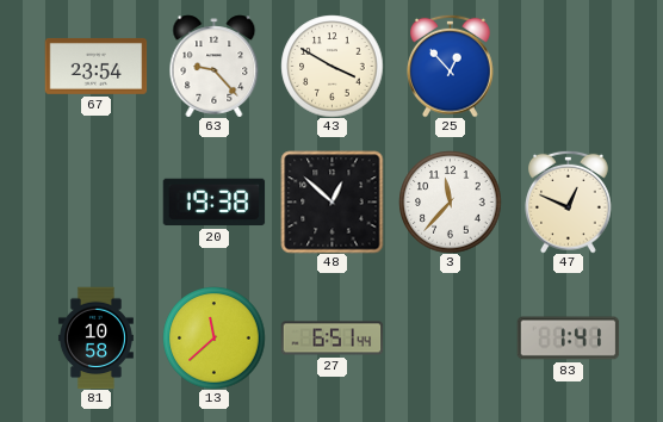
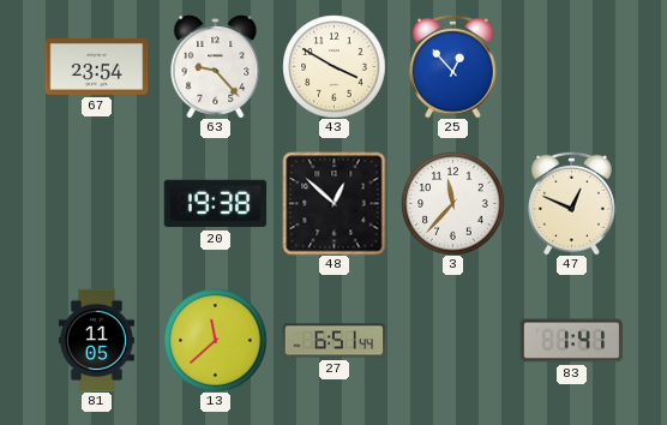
81: 10:58 -> 11:05 (96, 340)
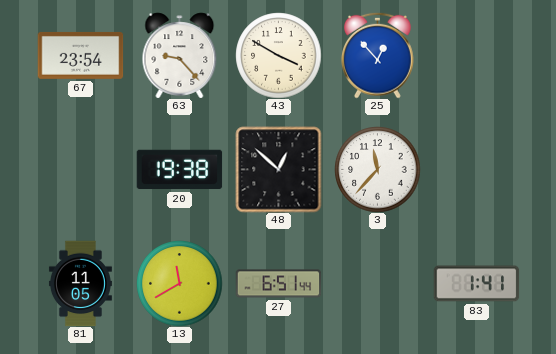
47: 12:49 -> none (572, 203)
13: 11:38 -> 11:40 (179, 283)
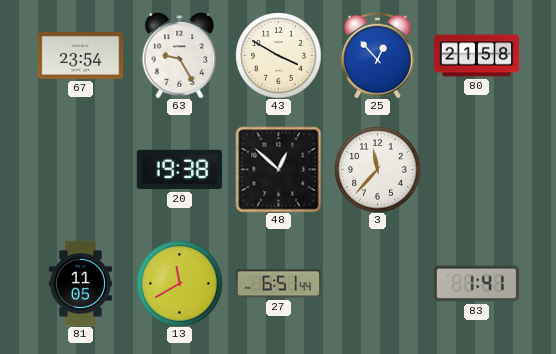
63: 9:23 -> 9:25 (180, 55)
80: none -> 21:58 (476, 56)
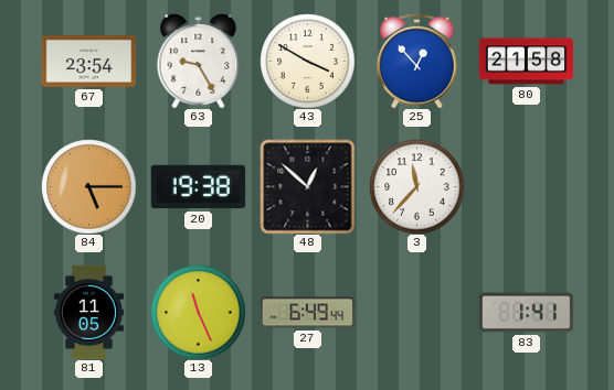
84: none -> 5:15 (88, 186)
13: 11:40 -> 11:26 (198, 312)
27: 6:51 -> 6:49 (307, 313)
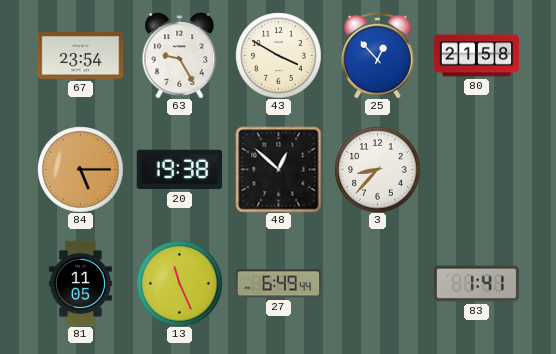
3: 11:37 -> 8:37 (377, 169)
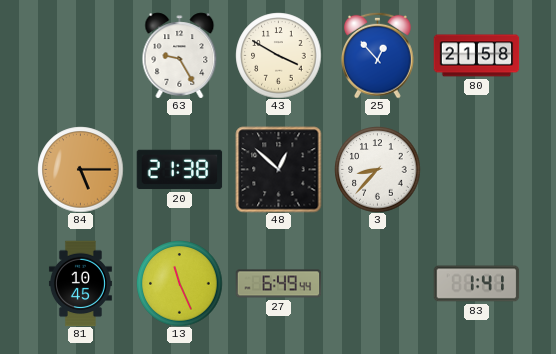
67: 23:54 -> none (80, 55)
20: 19:38 -> 21:38 (179, 170)
81: 11:05 -> 10:45 (80, 283)
